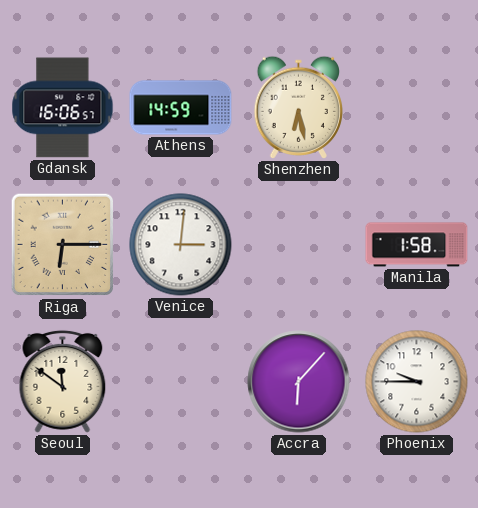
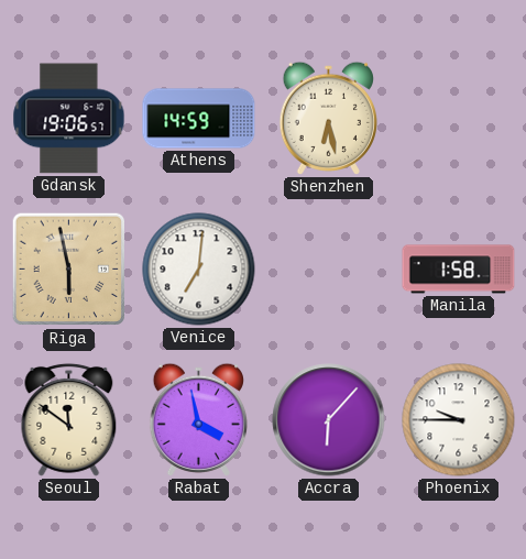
Gdansk: 16:06 -> 19:06 (69, 119)
Riga: 6:15 -> 5:58 (69, 270)
Venice: 3:01 -> 7:01 (199, 270)
Rabat: none -> 3:58 (198, 419)
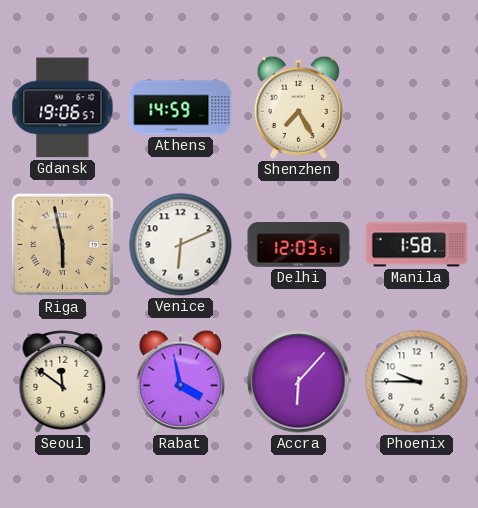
Shenzhen: 6:28 -> 7:25 (298, 107)
Venice: 7:01 -> 6:11 (181, 245)
Delhi: none -> 12:03 (299, 245)
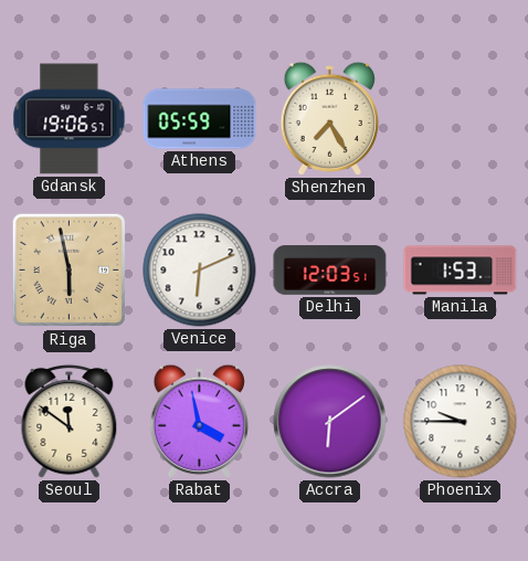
Athens: 14:59 -> 05:59 (200, 119)
Manila: 1:58 -> 1:53 (461, 271)
Accra: 6:07 -> 6:09 (330, 422)
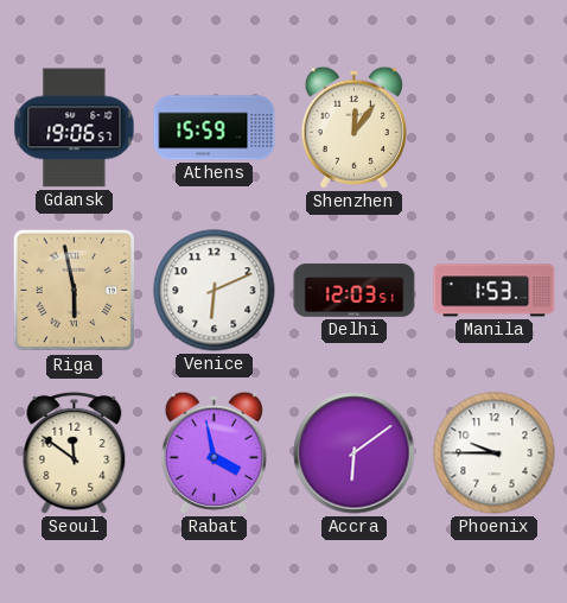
Athens: 05:59 -> 15:59 (215, 128)
Shenzhen: 7:25 -> 12:06 (353, 127)
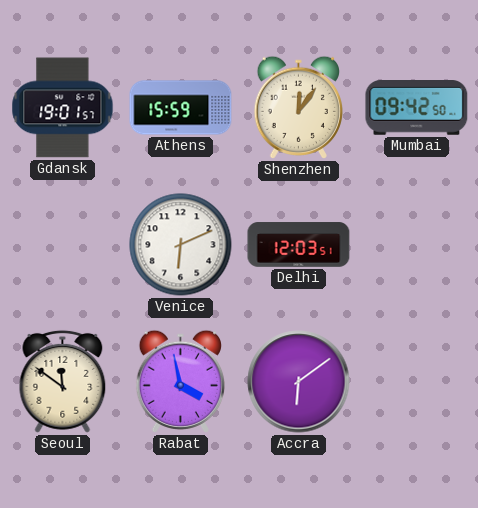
Gdansk: 19:06 -> 19:01 (63, 108)
Mumbai: none -> 09:42 (417, 108)
Riga: 5:58 -> none (75, 291)
Manila: 1:53 -> none (495, 291)
Phoenix: 9:45 -> none (495, 453)
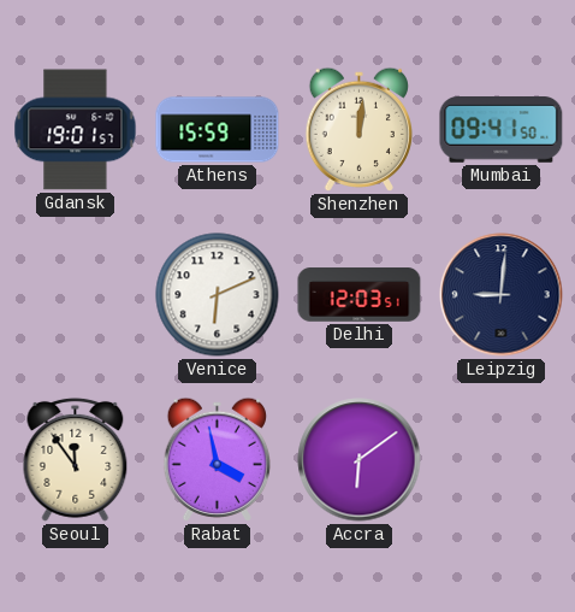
Shenzhen: 12:06 -> 12:01 (358, 129)
Mumbai: 09:42 -> 09:41 (502, 130)
Leipzig: none -> 9:01 (502, 295)
Seoul: 11:51 -> 11:54 (76, 459)
